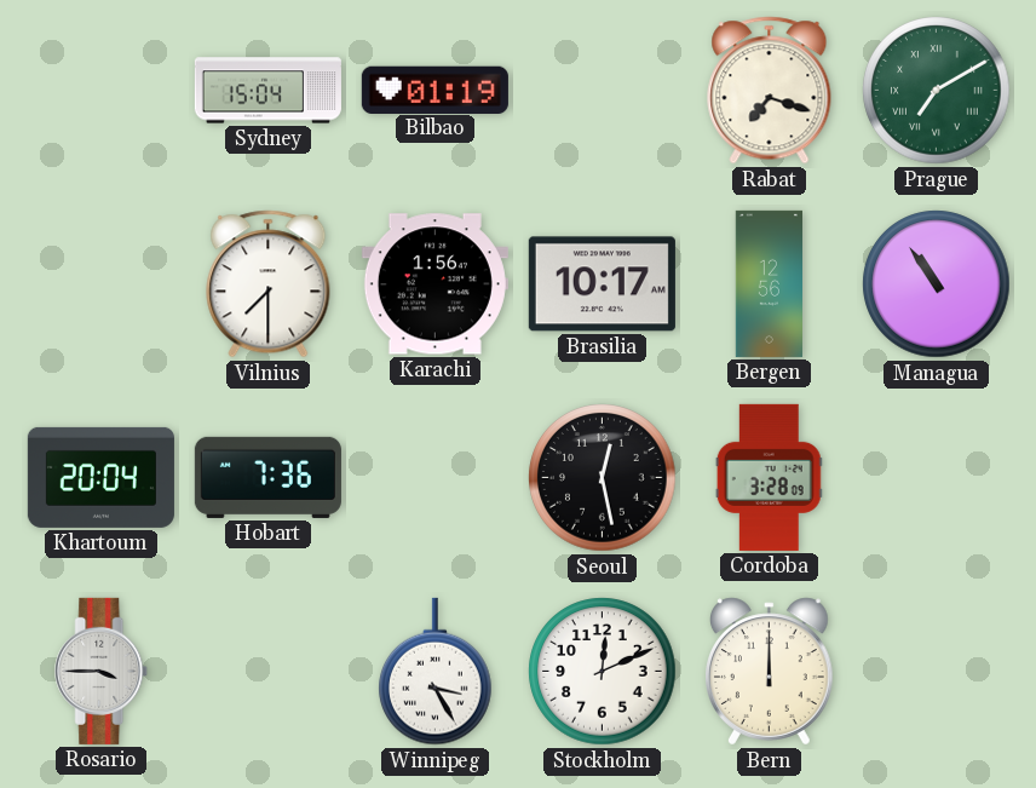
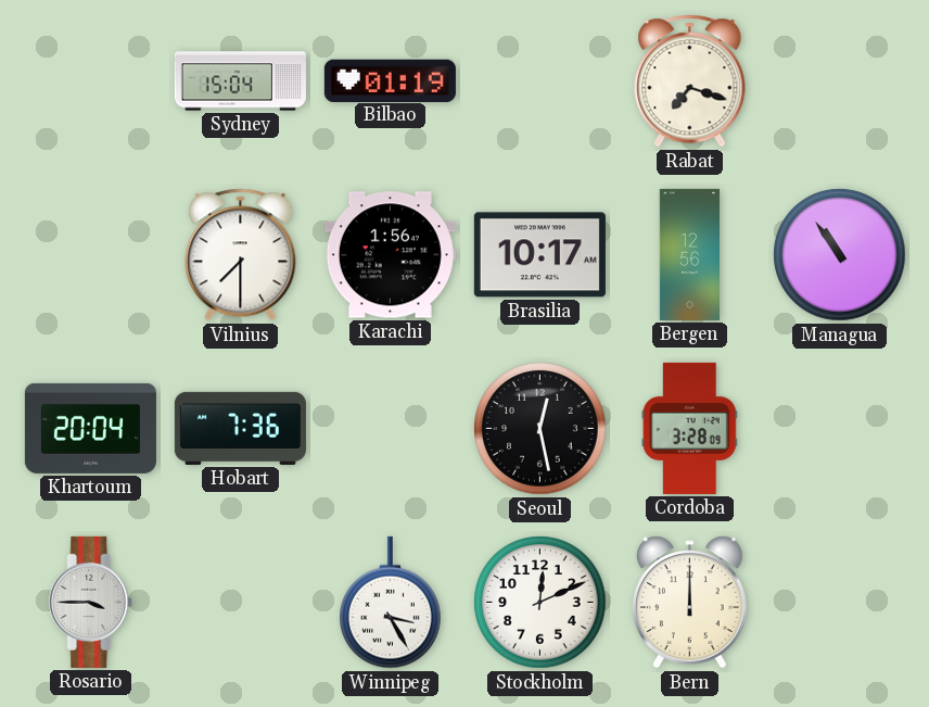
Prague: 7:10 -> none (937, 91)
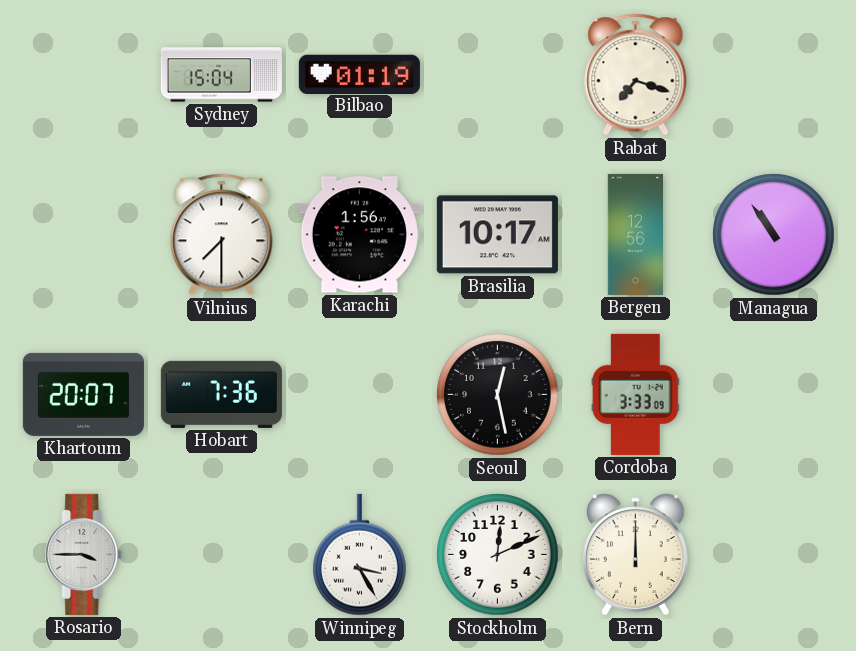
Khartoum: 20:04 -> 20:07 (83, 394)
Cordoba: 3:28 -> 3:33 (635, 394)
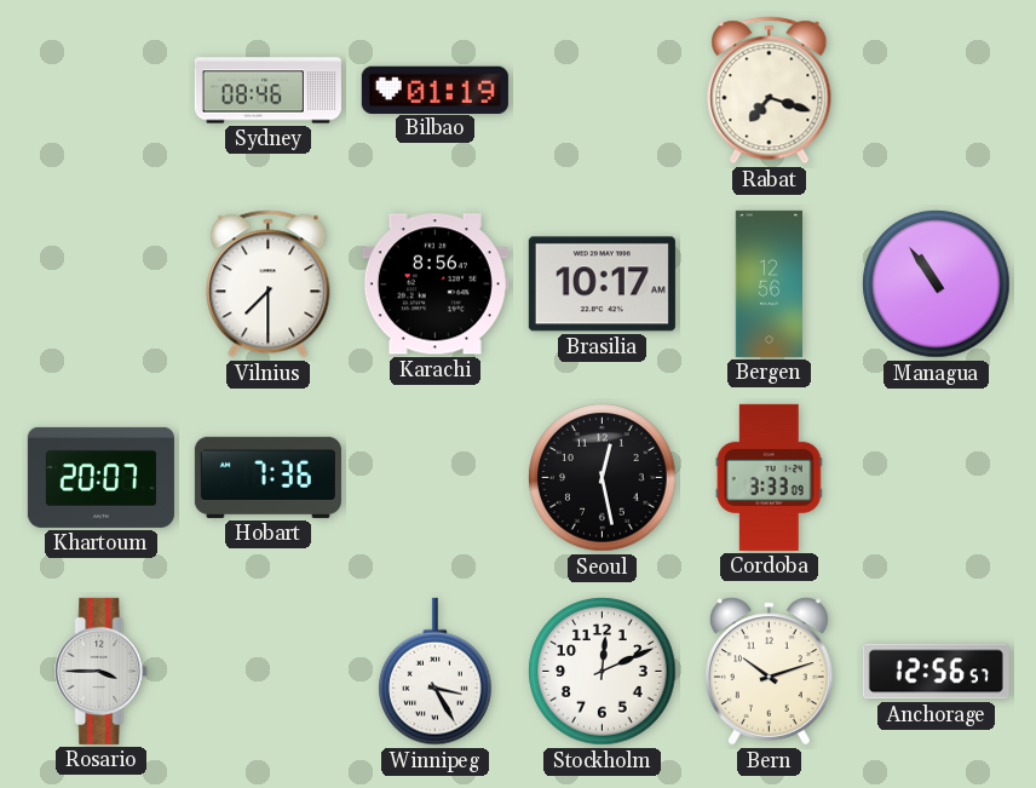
Sydney: 15:04 -> 08:46 (267, 91)
Karachi: 1:56 -> 8:56 (434, 284)
Bern: 12:00 -> 10:12 (770, 672)
Anchorage: none -> 12:56 (936, 672)
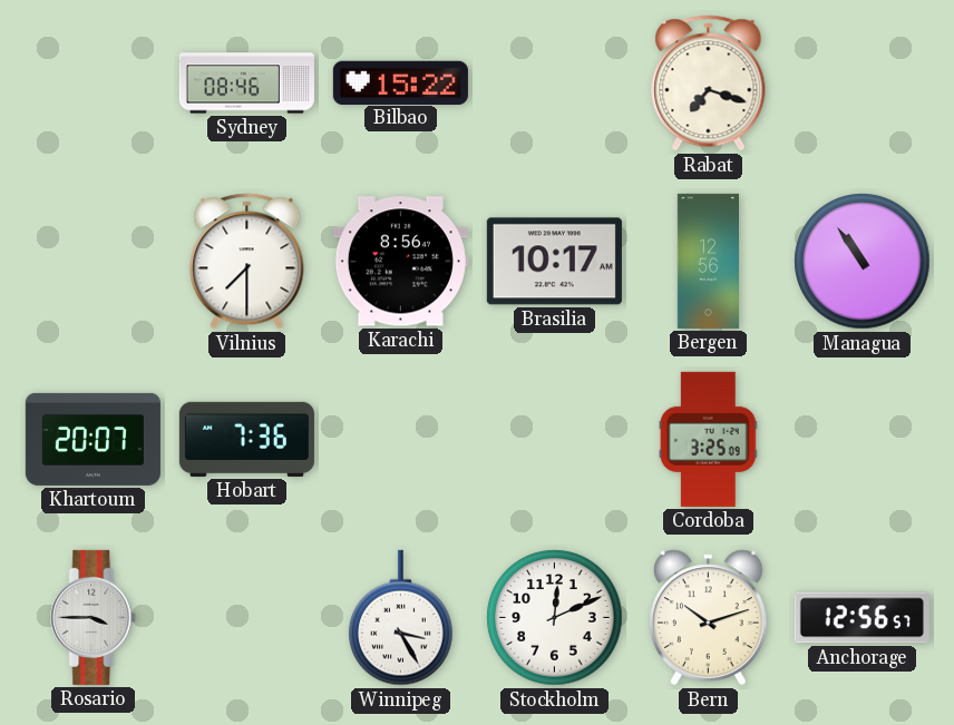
Bilbao: 01:19 -> 15:22 (400, 82)
Seoul: 12:28 -> none (603, 478)
Cordoba: 3:33 -> 3:25 (708, 439)
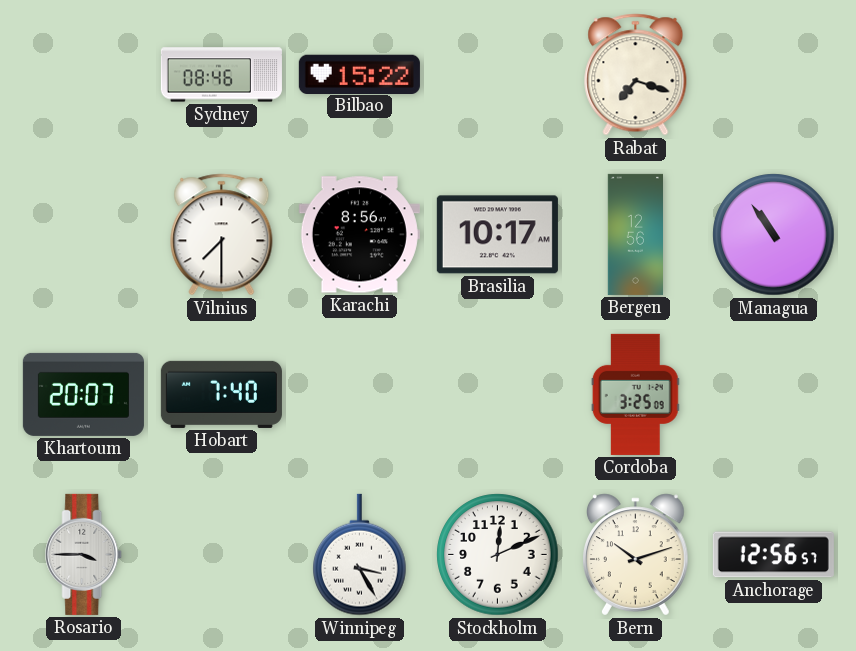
Hobart: 7:36 -> 7:40 (221, 394)
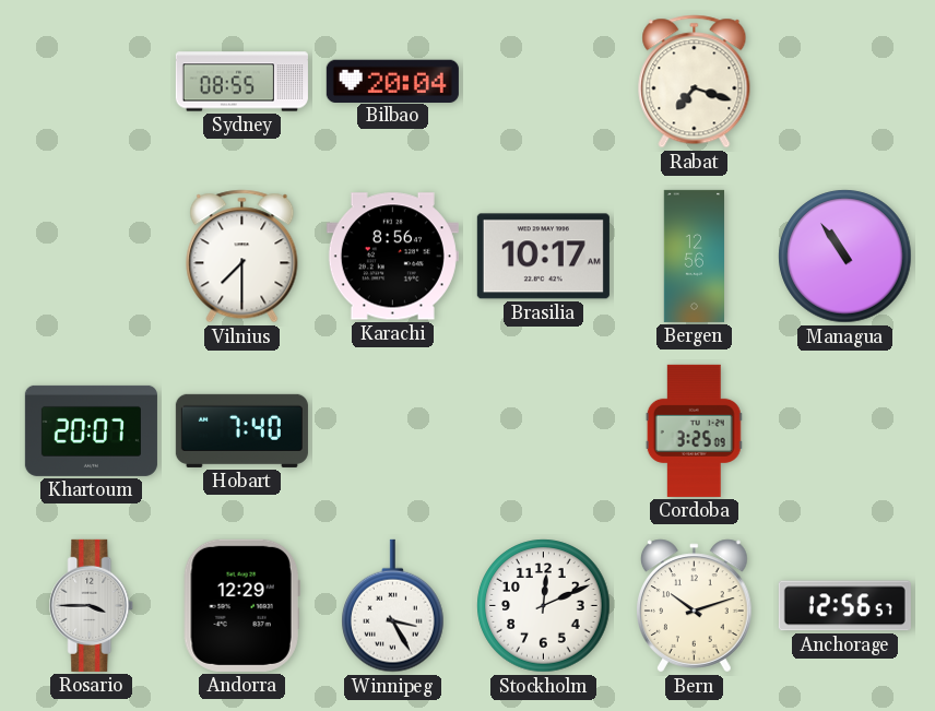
Sydney: 08:46 -> 08:55 (241, 82)
Bilbao: 15:22 -> 20:04 (392, 81)
Andorra: none -> 12:29 (241, 605)
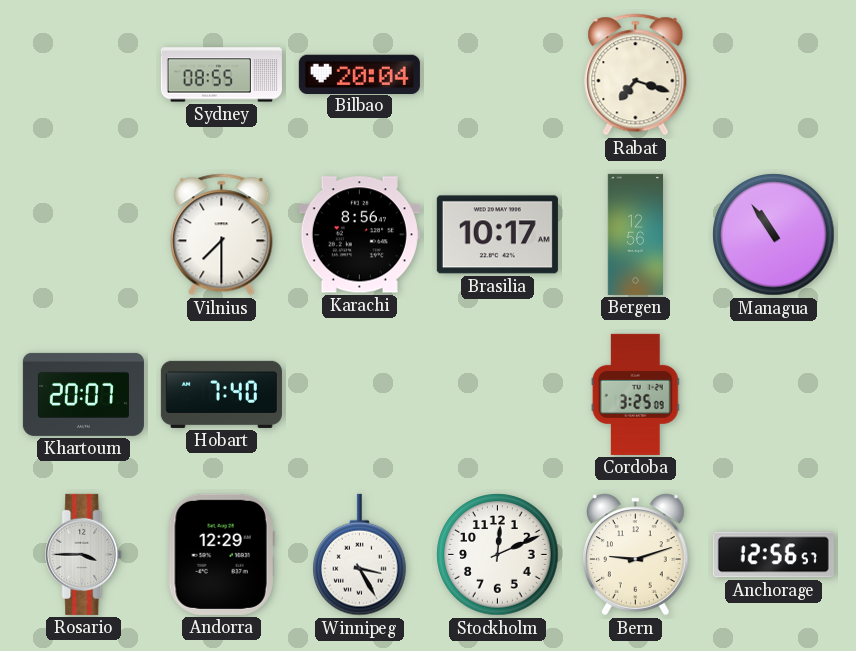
Bern: 10:12 -> 9:12 (636, 555)
